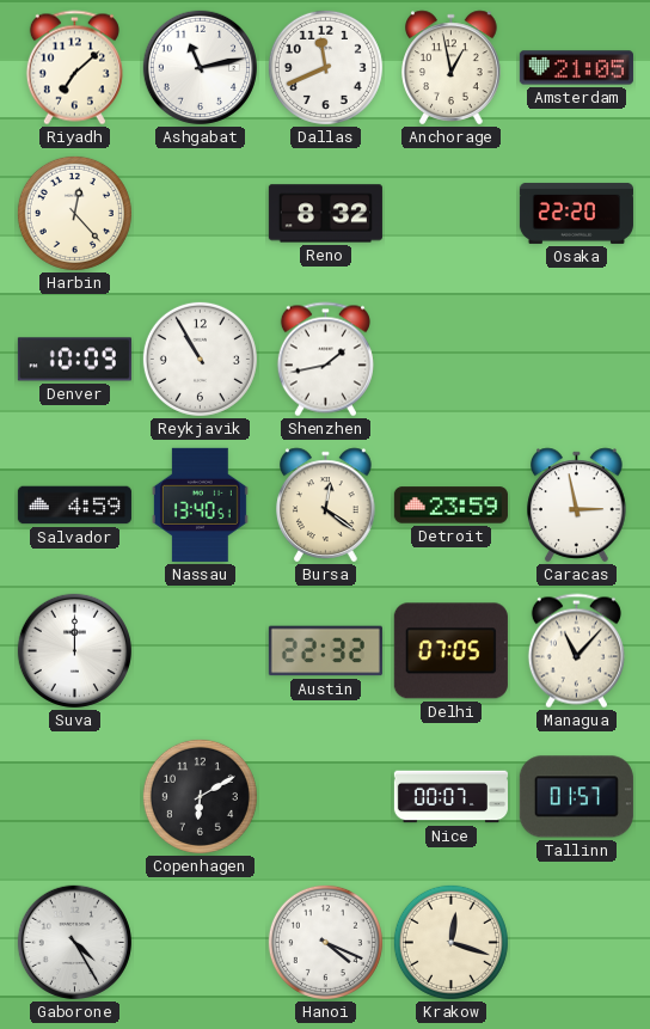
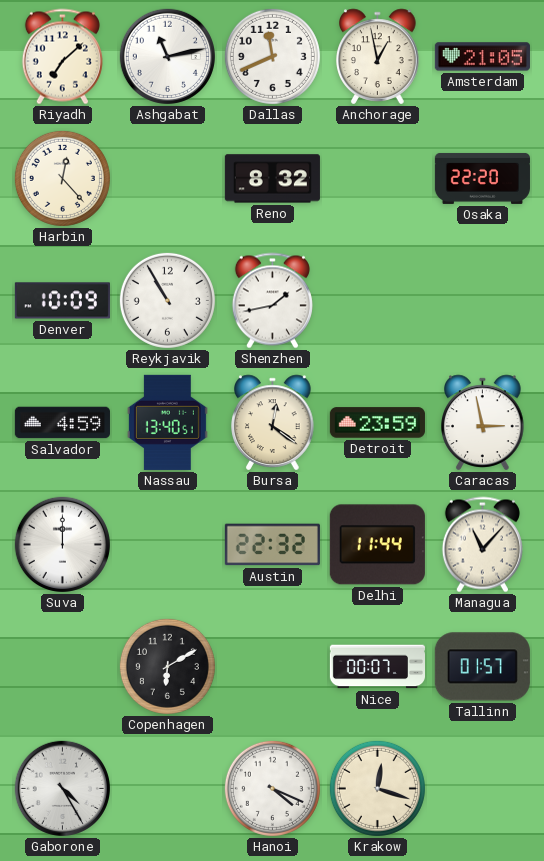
Delhi: 07:05 -> 11:44 (377, 545)
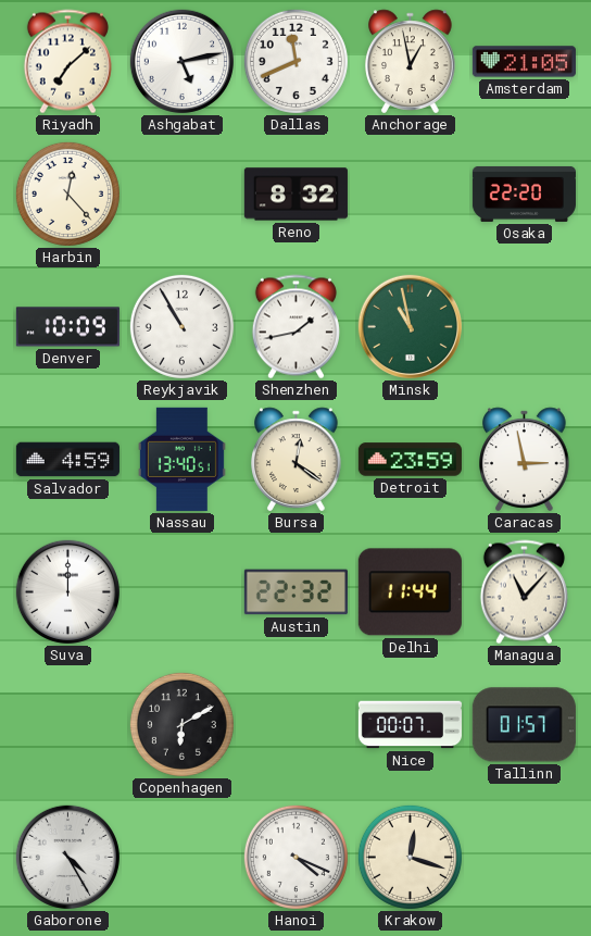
Ashgabat: 11:13 -> 5:13 (181, 61)
Minsk: none -> 10:58 (410, 326)
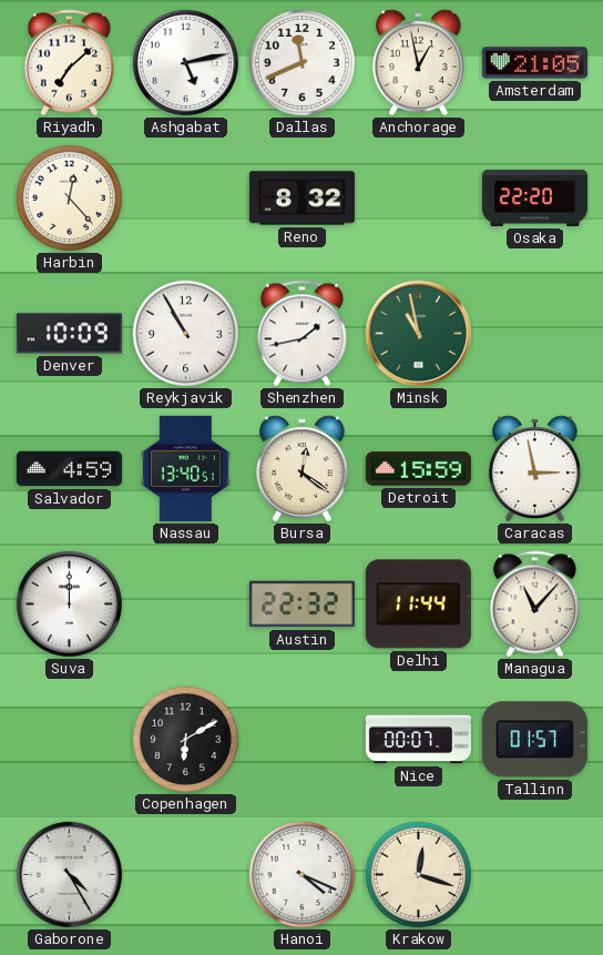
Detroit: 23:59 -> 15:59 (418, 469)
